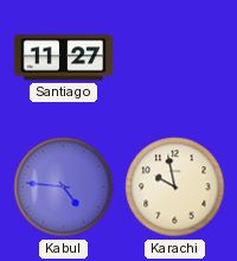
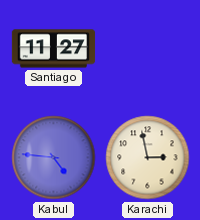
Karachi: 9:58 -> 2:58 (148, 158)
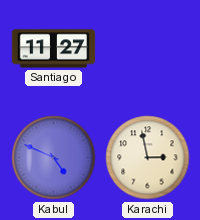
Kabul: 4:46 -> 4:49 (54, 158)
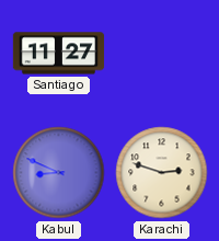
Kabul: 4:49 -> 8:49 (59, 173)
Karachi: 2:58 -> 2:48 (162, 173)
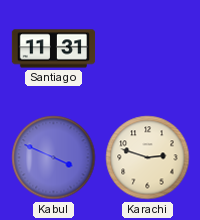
Santiago: 11:27 -> 11:31 (54, 49)
Kabul: 8:49 -> 3:49 (54, 158)
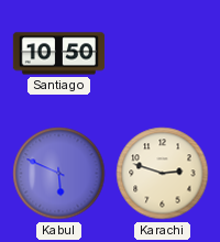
Santiago: 11:31 -> 10:50 (59, 54)
Kabul: 3:49 -> 5:49 (59, 174)
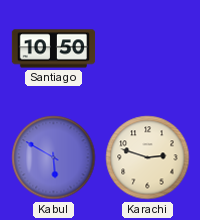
Kabul: 5:49 -> 5:50 (54, 158)
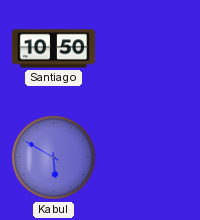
Karachi: 2:48 -> none (148, 158)
